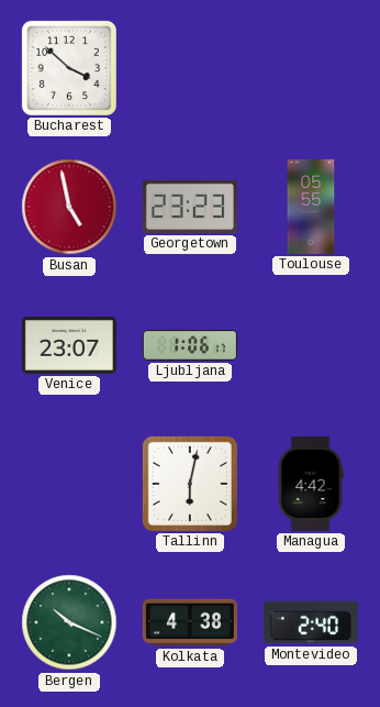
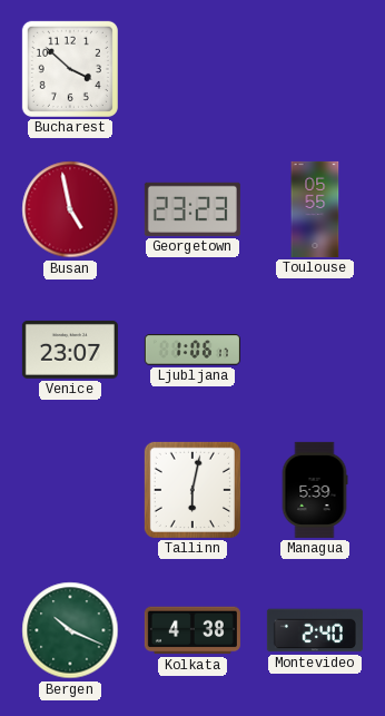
Managua: 4:42 -> 5:39 (315, 490)
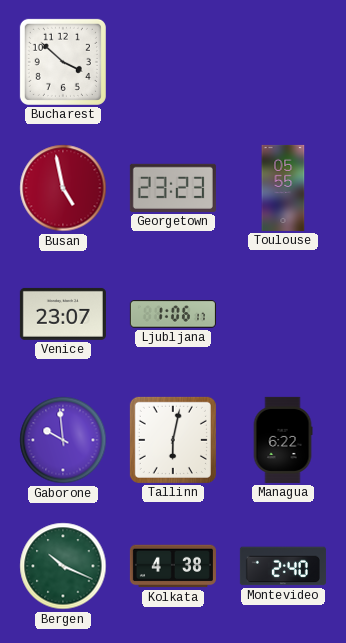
Gaborone: none -> 9:59 (63, 440)
Managua: 5:39 -> 6:22 (283, 440)
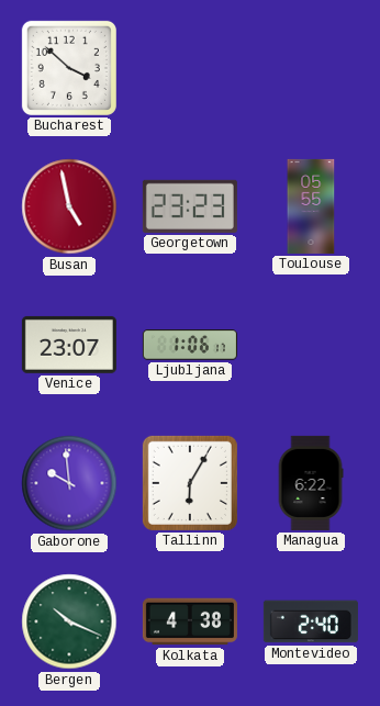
Tallinn: 6:02 -> 6:05 (190, 483)
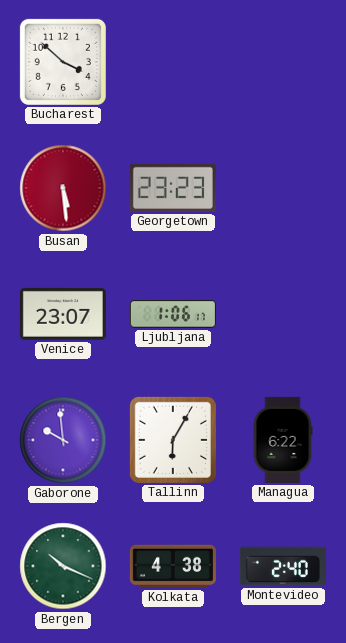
Busan: 4:58 -> 5:29 (63, 188)
Toulouse: 05:55 -> none (311, 206)
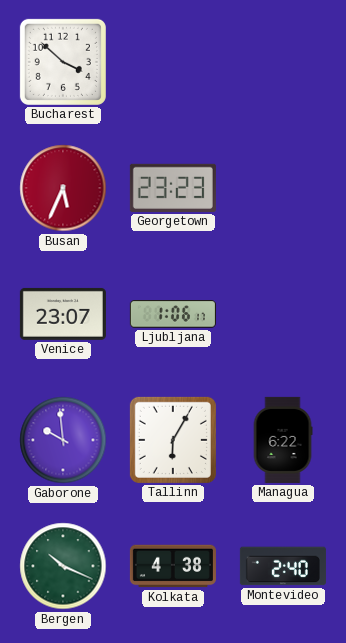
Busan: 5:29 -> 5:34 (63, 188)
